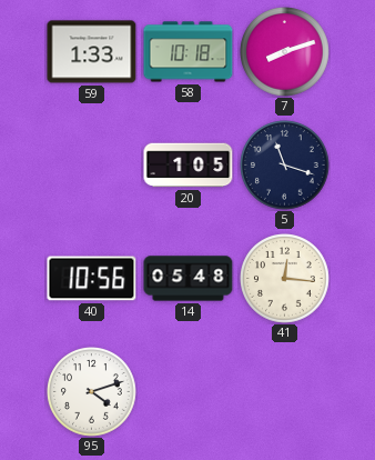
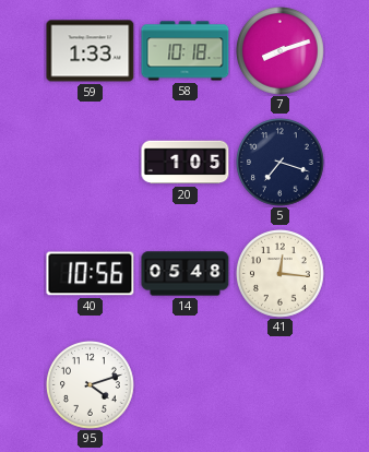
5: 11:18 -> 7:18 (281, 163)
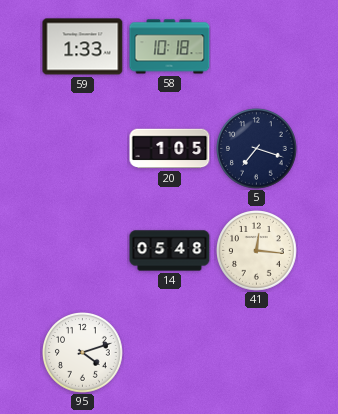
7: 8:12 -> none (281, 51)
40: 10:56 -> none (91, 274)
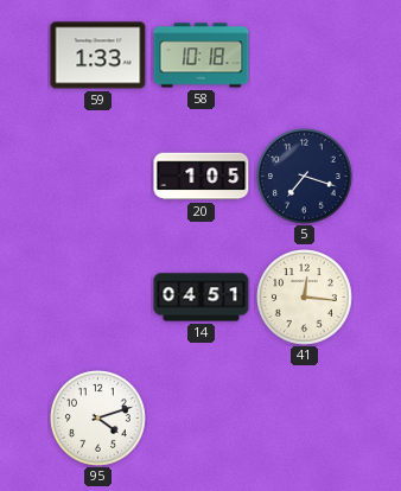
14: 05:48 -> 04:51 (202, 298)
